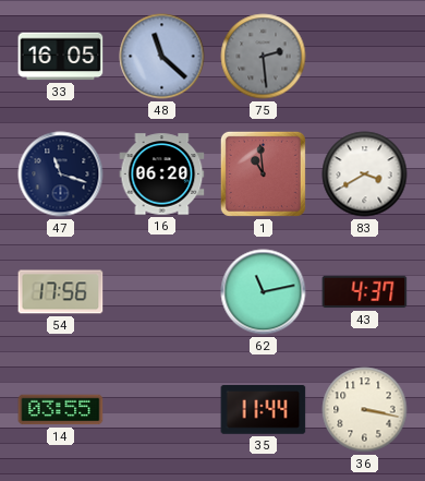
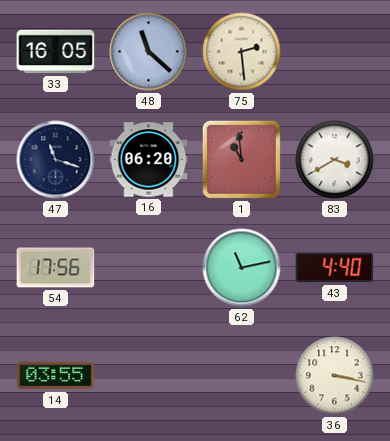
75 dial: grey -> cream (242, 52)
43: 4:37 -> 4:40 (335, 268)
35: 11:44 -> none (264, 410)
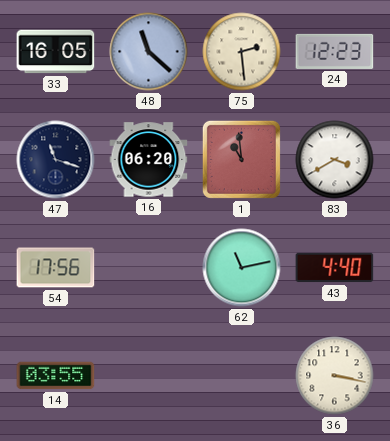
24: none -> 12:23 (335, 51)
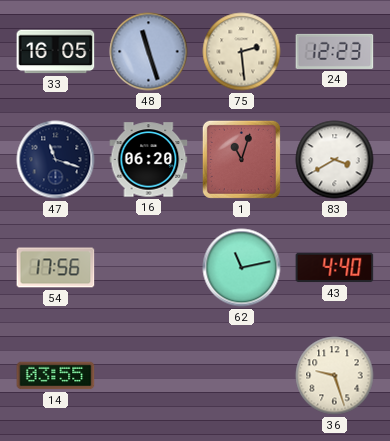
48: 11:22 -> 11:27 (149, 52)
1: 10:59 -> 11:03 (241, 159)
36: 3:17 -> 9:27 (335, 376)
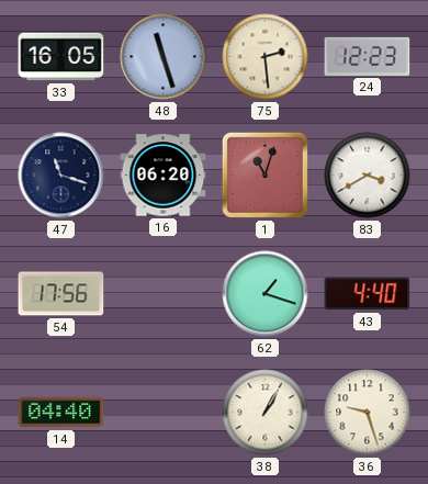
62: 11:13 -> 1:18 (266, 294)
14: 03:55 -> 04:40 (61, 413)
38: none -> 1:05 (266, 413)
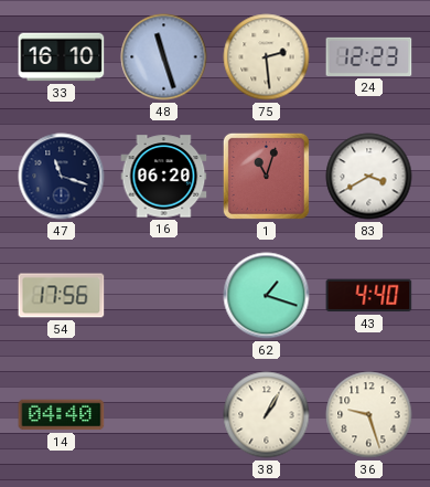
33: 16:05 -> 16:10 (62, 57)
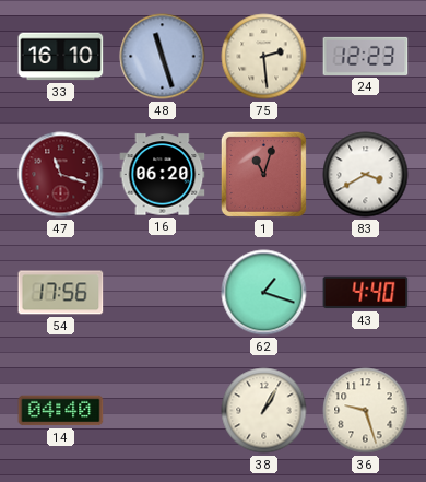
47 dial: navy -> burgundy (61, 175)
